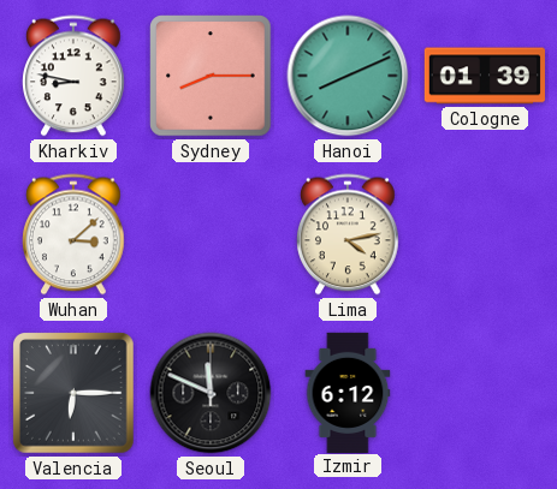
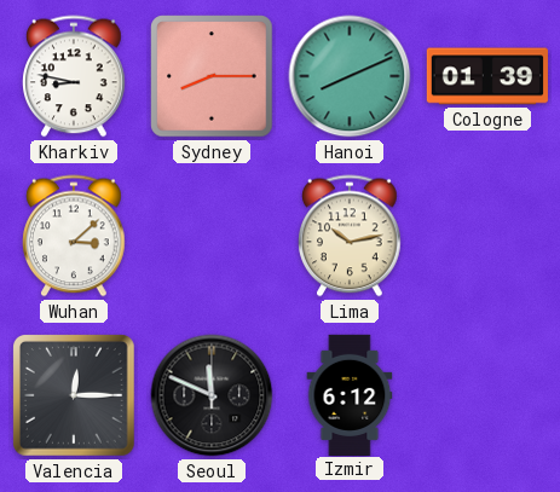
Lima: 4:13 -> 10:13 (350, 236)
Valencia: 6:15 -> 12:15 (75, 397)
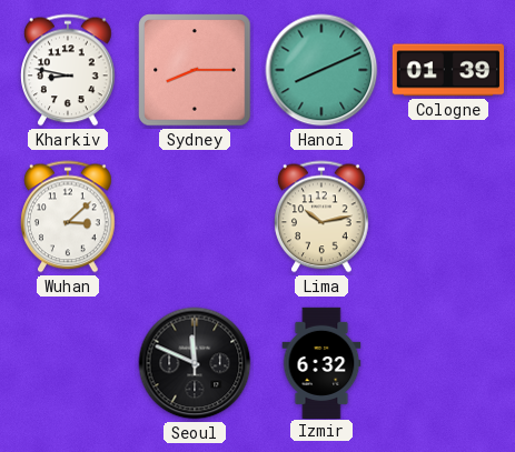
Valencia: 12:15 -> none (75, 397)
Izmir: 6:12 -> 6:32 (321, 362)
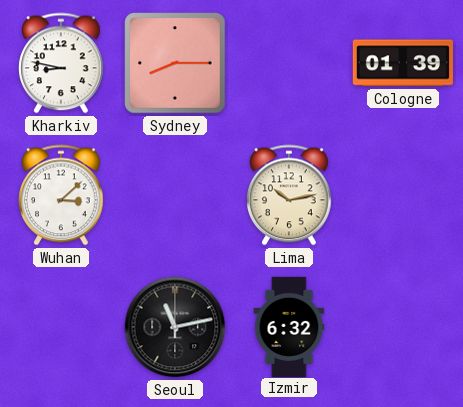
Hanoi: 8:11 -> none (321, 70)
Seoul: 11:49 -> 11:13 (175, 327)
